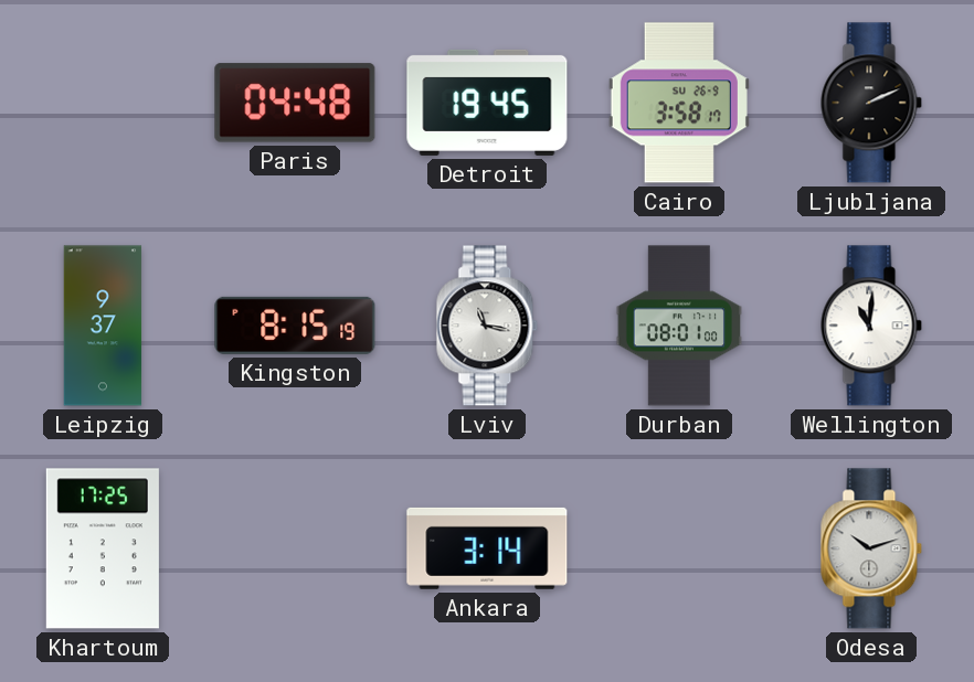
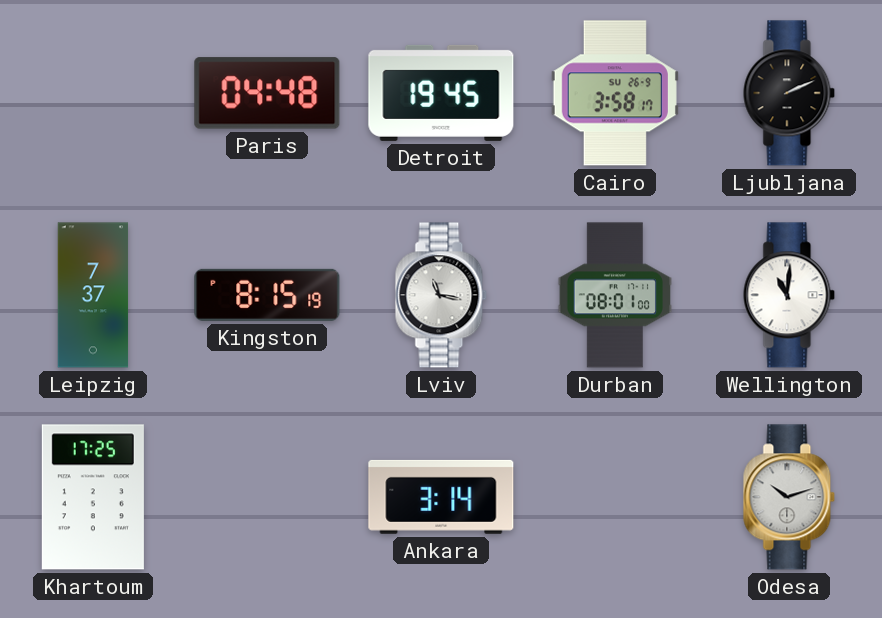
Leipzig: 9:37 -> 7:37 (93, 295)
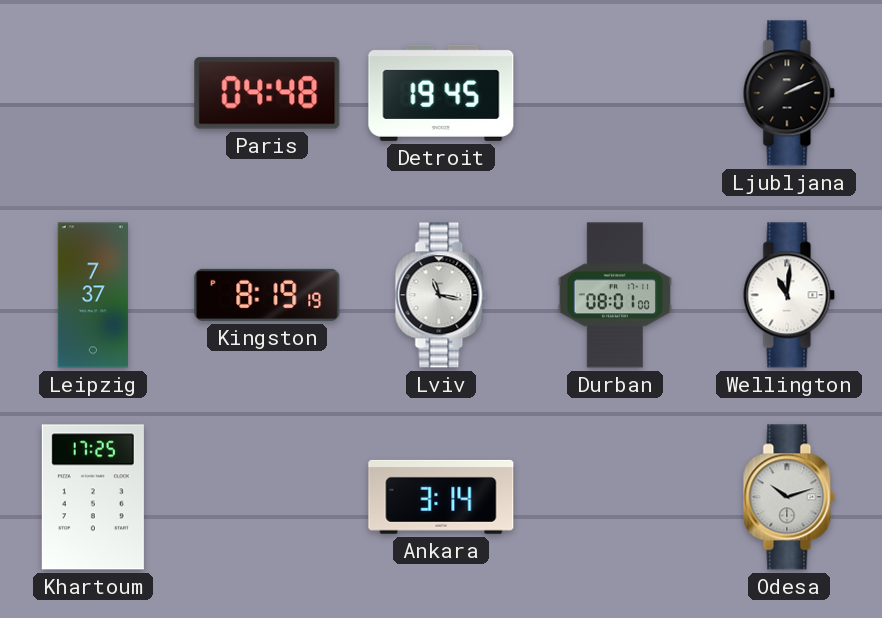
Cairo: 3:58 -> none (615, 93)
Kingston: 8:15 -> 8:19 (267, 295)
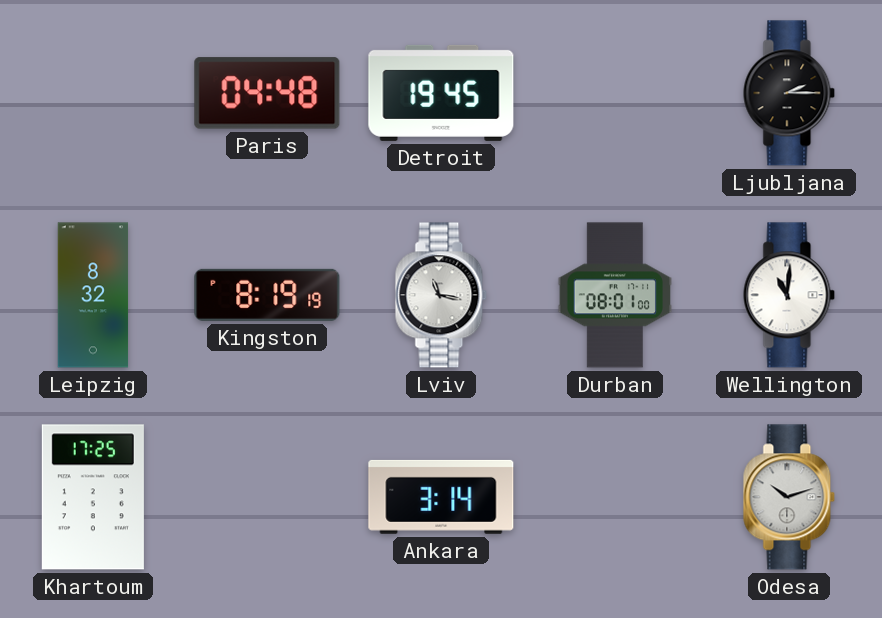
Ljubljana: 2:11 -> 2:15 (789, 93)
Leipzig: 7:37 -> 8:32 (93, 295)
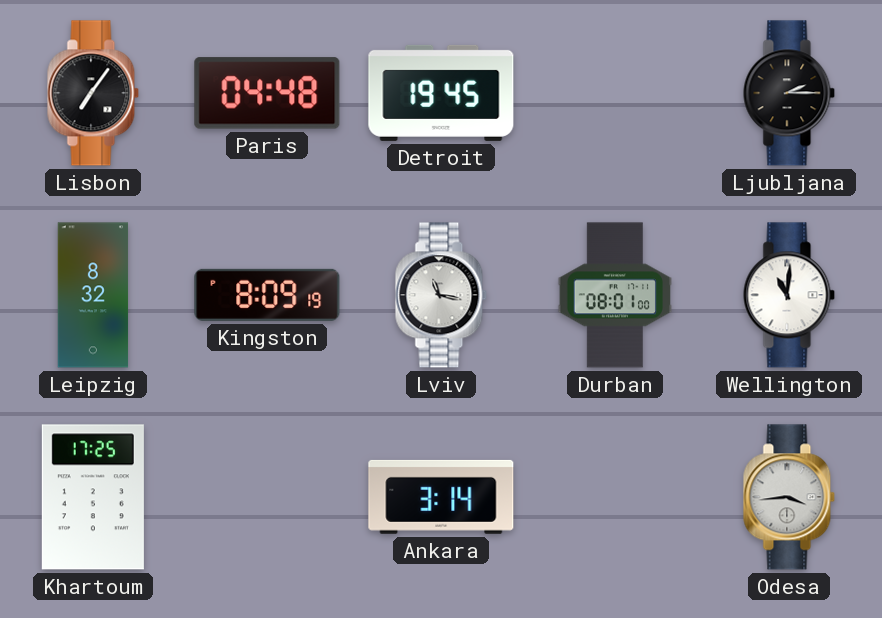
Lisbon: none -> 7:06 (93, 93)
Kingston: 8:19 -> 8:09 (267, 295)
Odesa: 10:12 -> 3:44 (789, 497)
